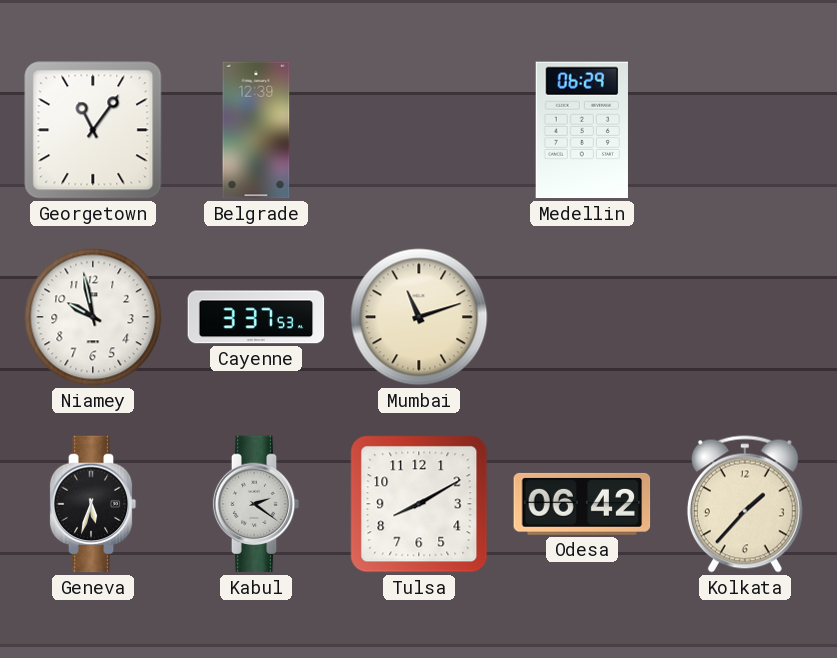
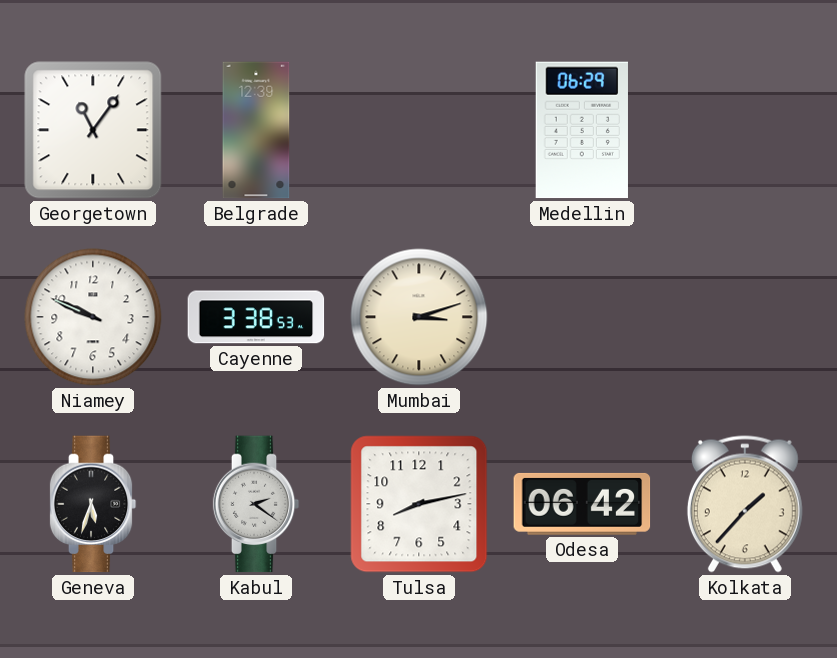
Niamey: 9:58 -> 9:49 (93, 317)
Cayenne: 3:37 -> 3:38 (256, 317)
Mumbai: 11:12 -> 3:12 (419, 317)
Tulsa: 8:10 -> 8:13 (419, 504)
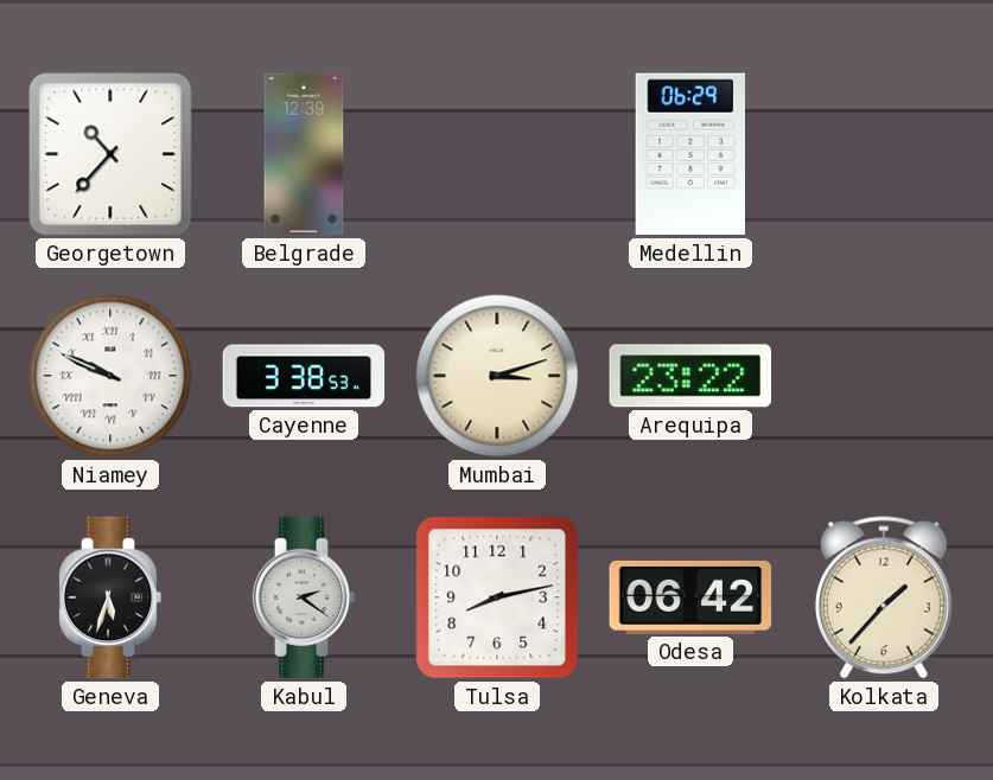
Georgetown: 11:06 -> 10:37 (110, 154)
Niamey numerals: Arabic -> Roman (110, 376)
Arequipa: none -> 23:22 (690, 376)
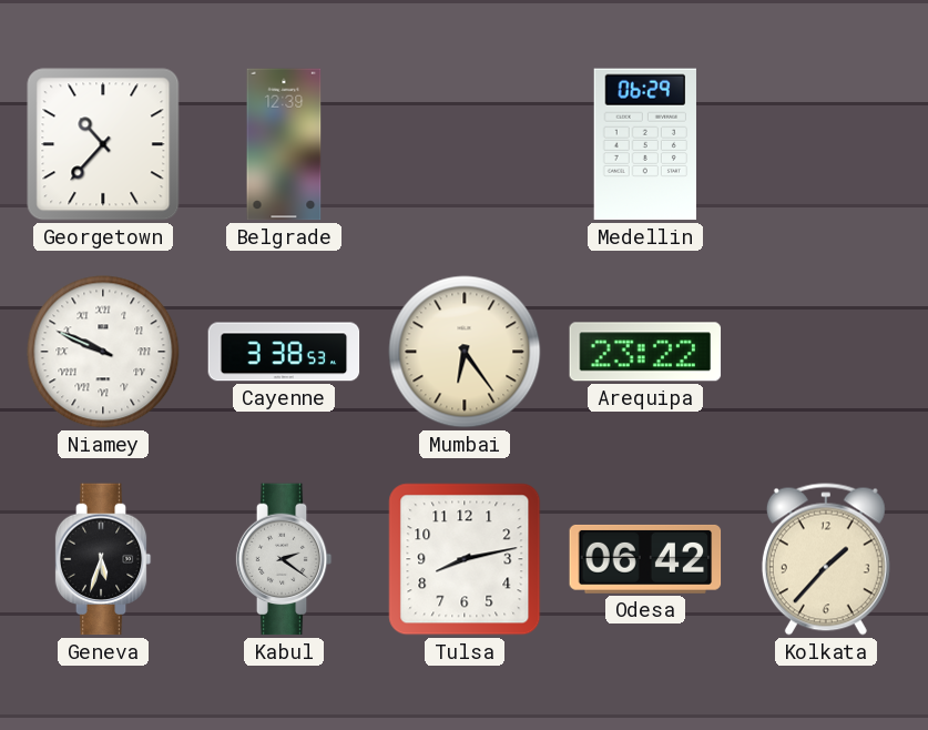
Mumbai: 3:12 -> 6:24 (465, 352)
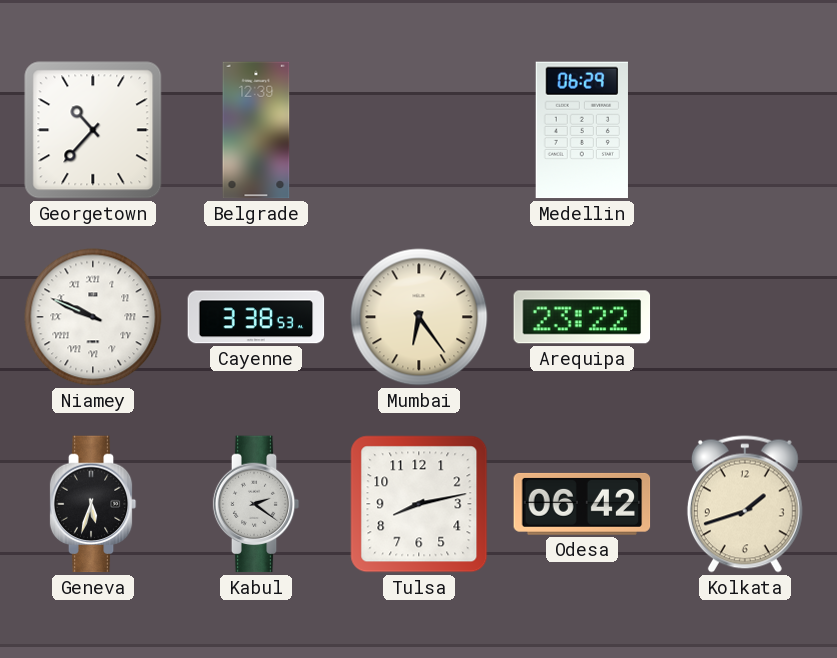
Kolkata: 1:37 -> 1:42 (745, 504)
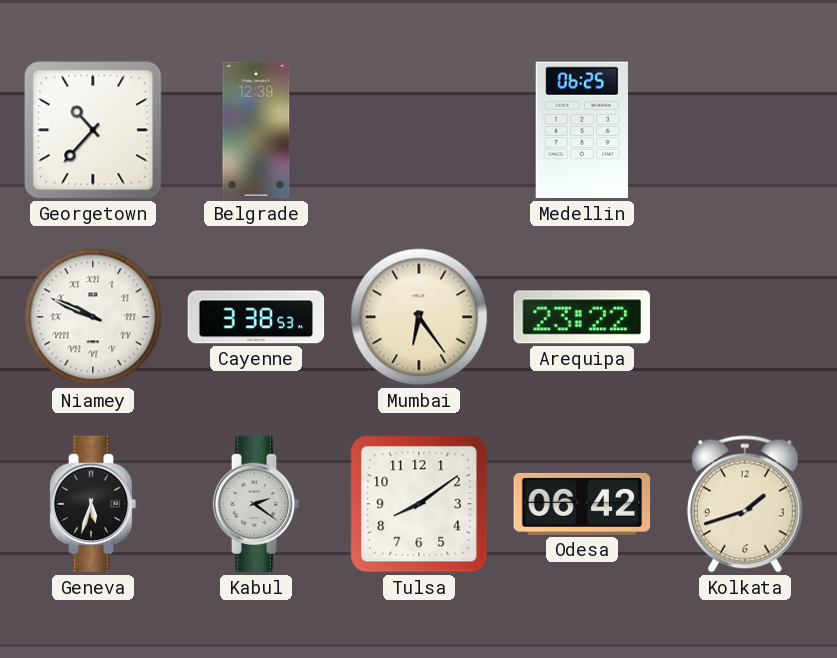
Medellin: 06:29 -> 06:25 (581, 130)
Tulsa: 8:13 -> 8:09 (419, 504)
